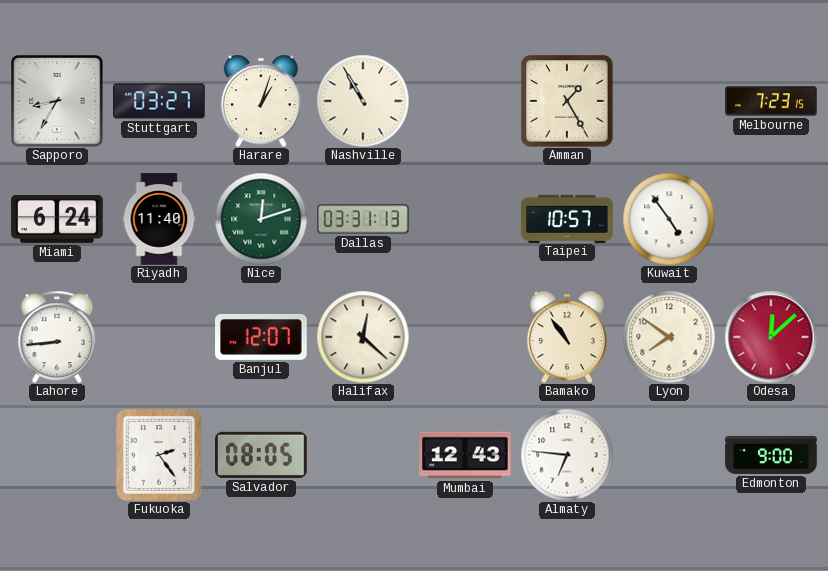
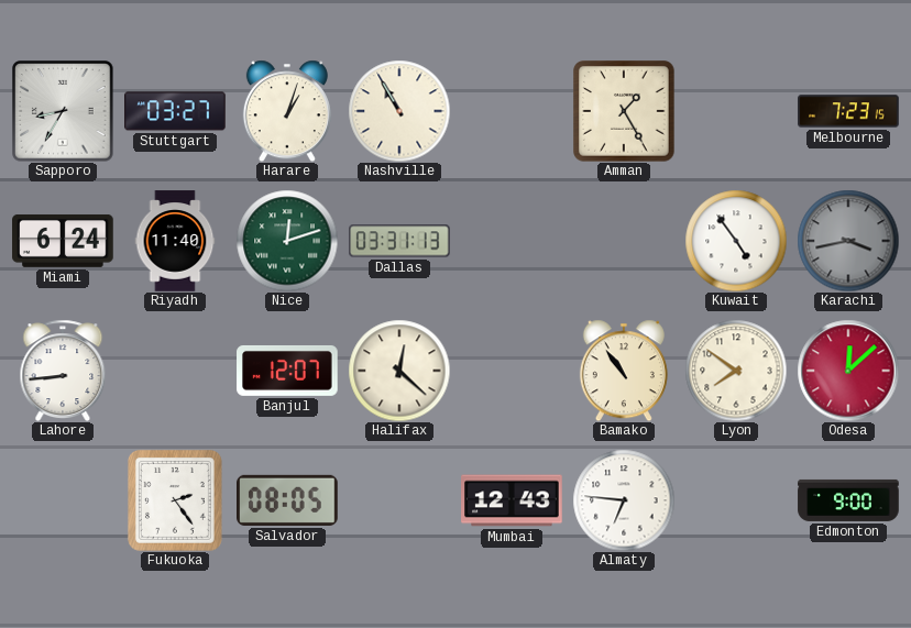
Taipei: 10:57 -> none (567, 218)
Karachi: none -> 3:43 (848, 241)
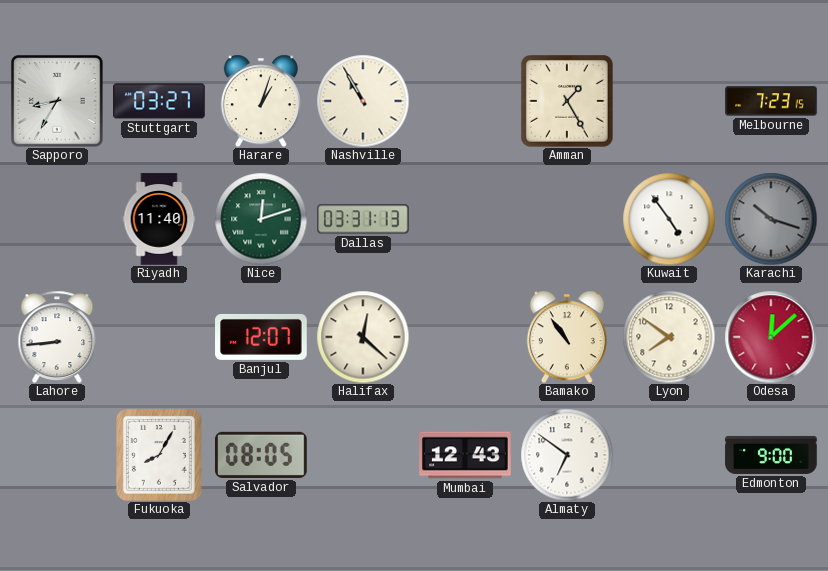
Miami: 6:24 -> none (63, 241)
Karachi: 3:43 -> 10:18 (771, 219)
Fukuoka: 2:24 -> 8:05 (159, 455)
Almaty: 6:46 -> 6:51 (567, 455)
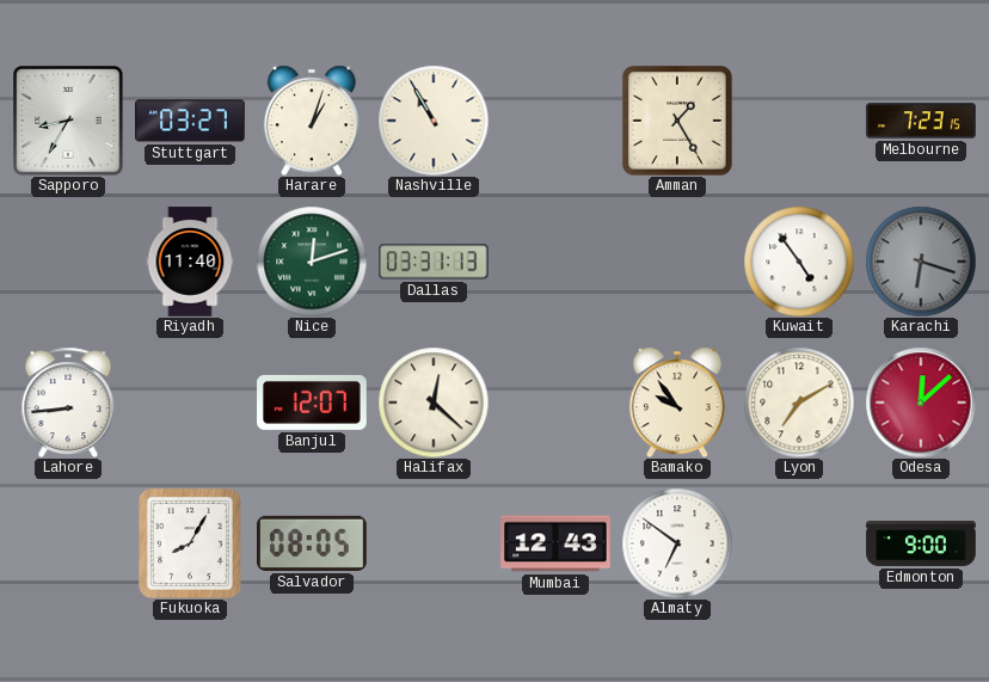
Karachi: 10:18 -> 6:18 (921, 262)
Bamako: 10:54 -> 9:54 (677, 403)
Lyon: 7:51 -> 7:10 (799, 403)
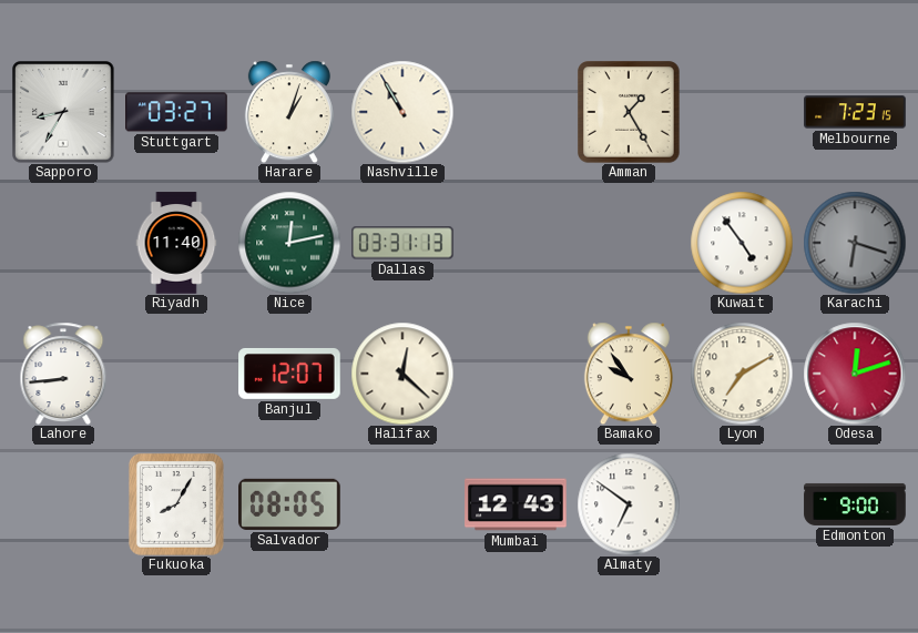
Nice: 12:12 -> 12:13 (289, 243)
Odesa: 12:08 -> 12:12 (855, 374)
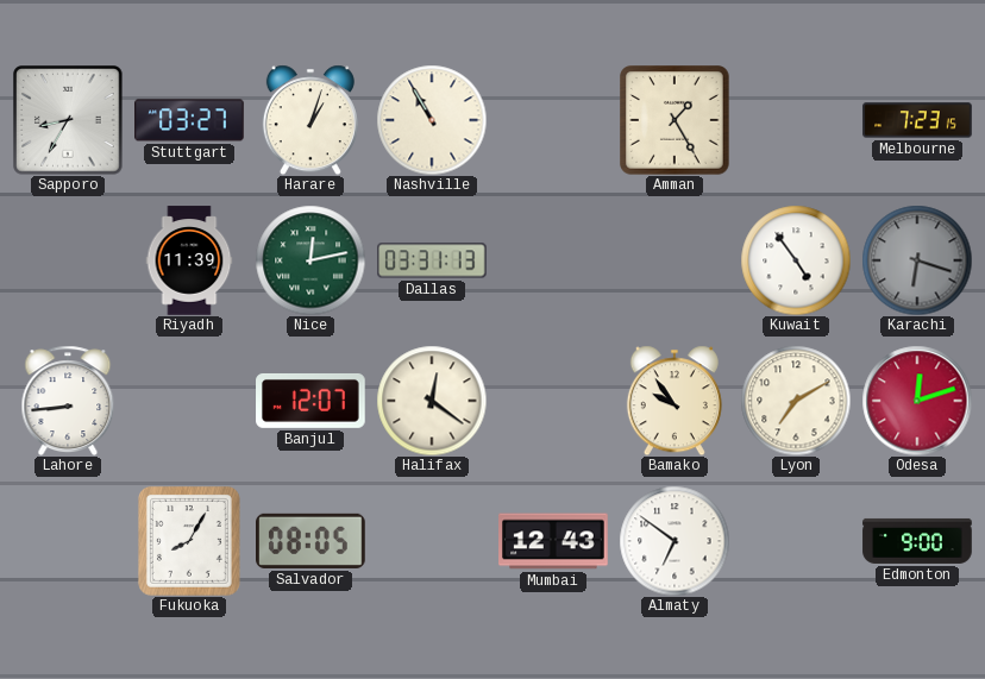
Riyadh: 11:40 -> 11:39 (189, 260)
Halifax: 12:22 -> 12:21 (432, 401)
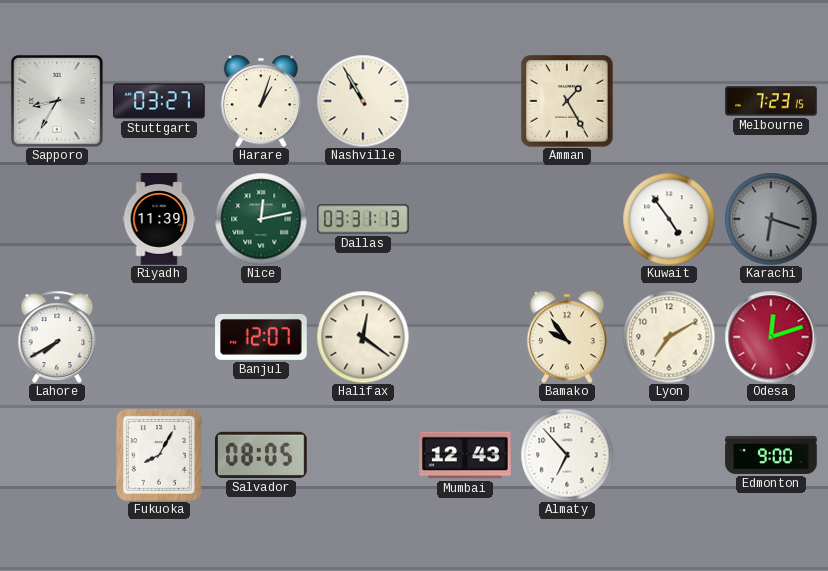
Lahore: 8:44 -> 7:40 (57, 337)
Almaty: 6:51 -> 6:53 (567, 455)
